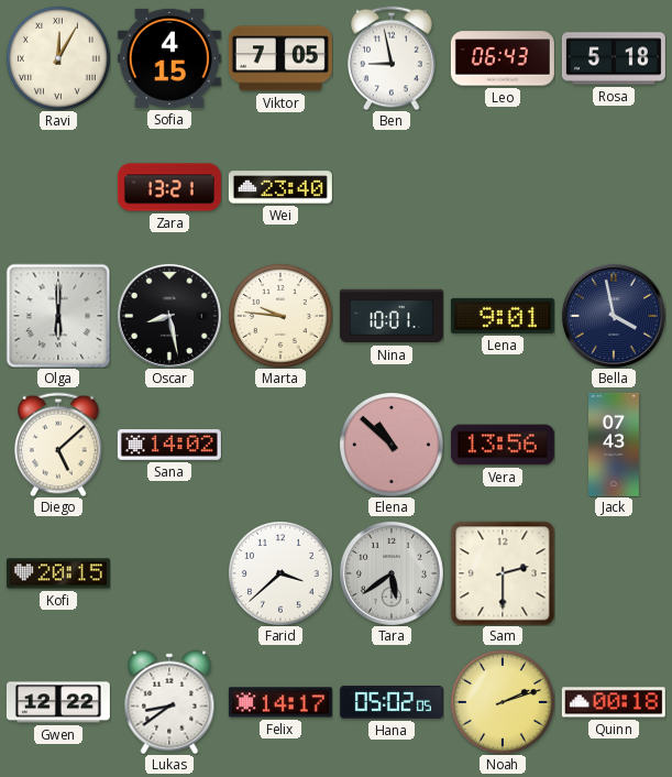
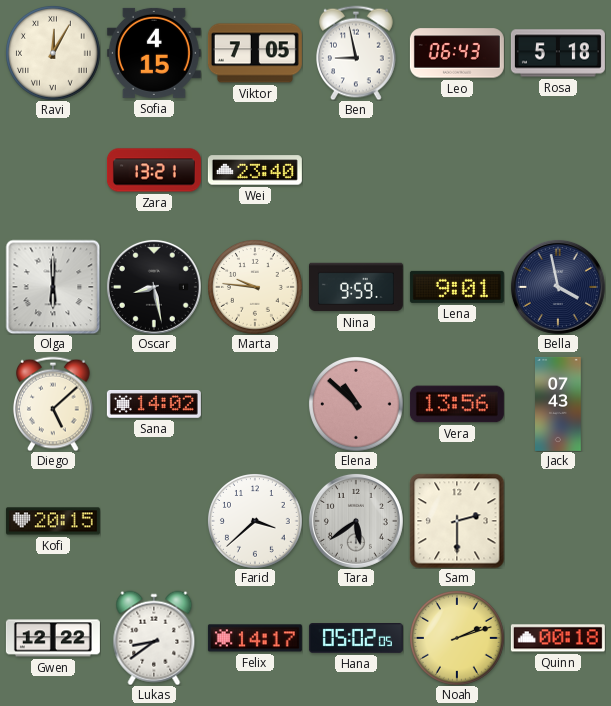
Nina: 10:01 -> 9:59 (356, 287)
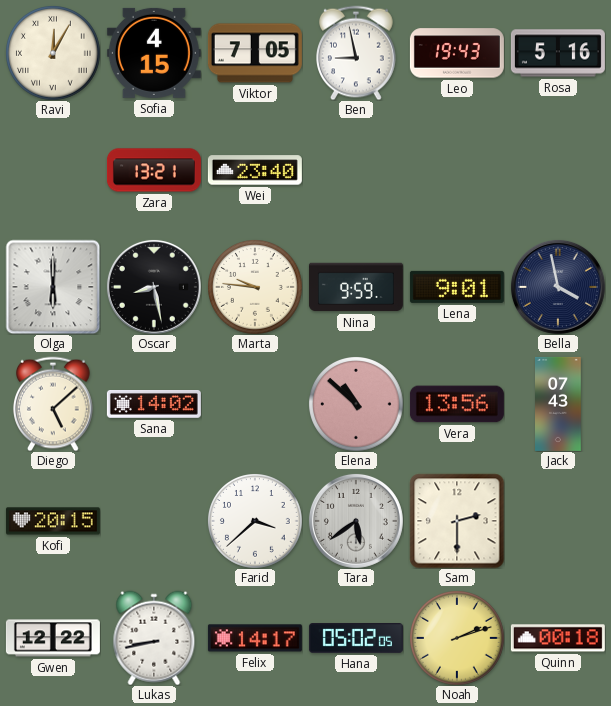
Leo: 06:43 -> 19:43 (457, 53)
Rosa: 5:18 -> 5:16 (558, 53)
Lukas: 8:39 -> 8:43 (154, 638)
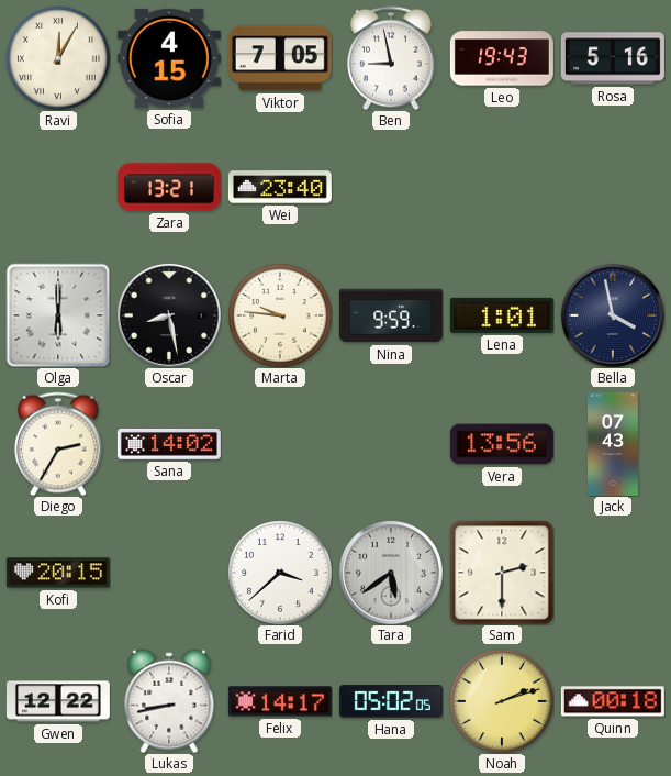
Lena: 9:01 -> 1:01 (502, 315)
Diego: 5:08 -> 2:35 (59, 444)
Elena: 10:52 -> none (356, 404)
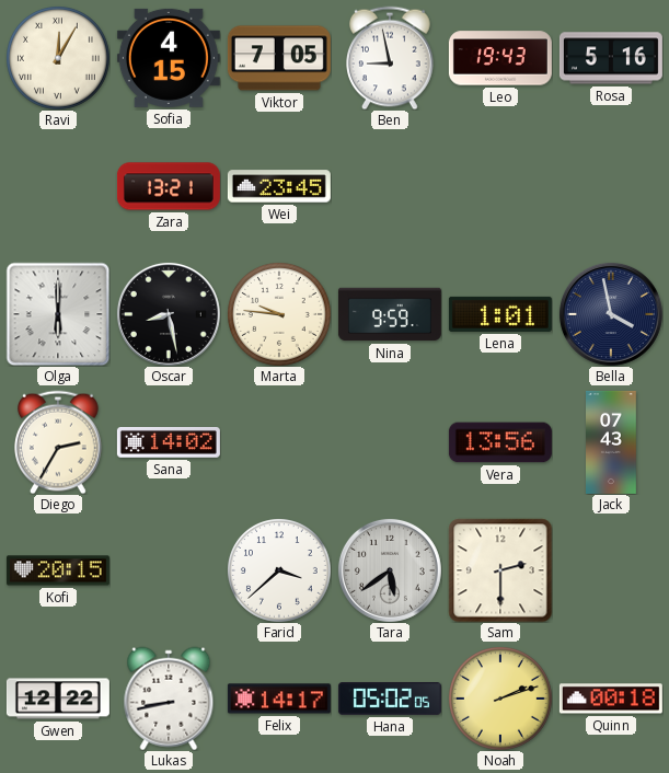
Wei: 23:40 -> 23:45 (279, 186)
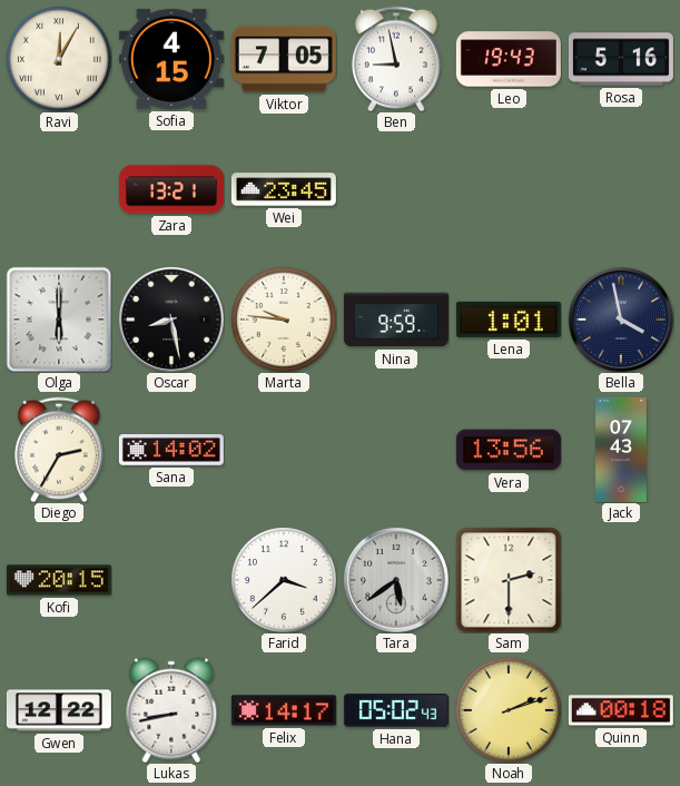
Hana: 05:02:05 -> 05:02:43 (396, 711)
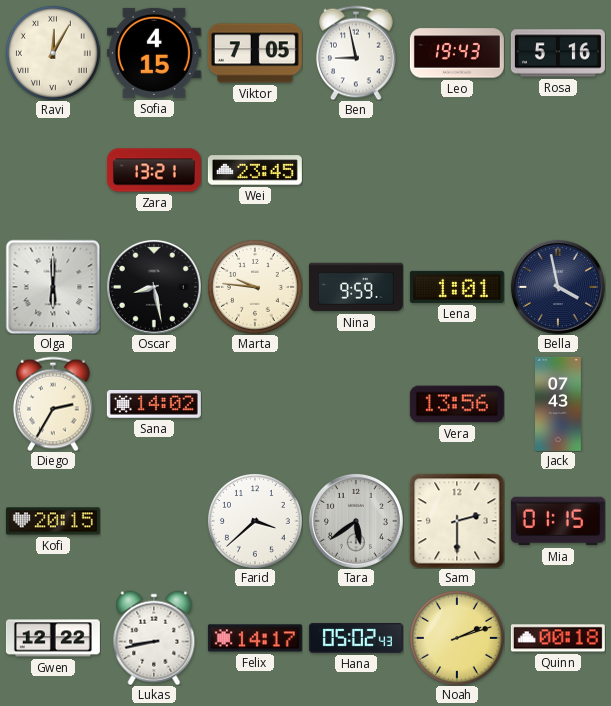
Mia: none -> 01:15 (558, 521)
